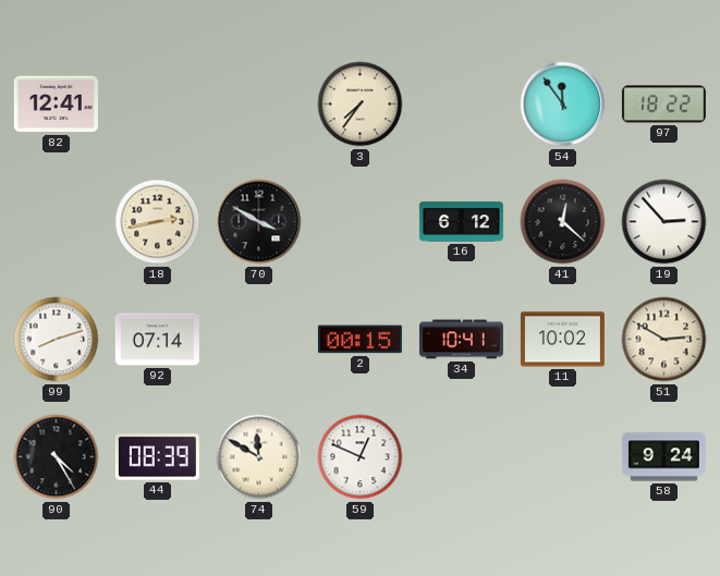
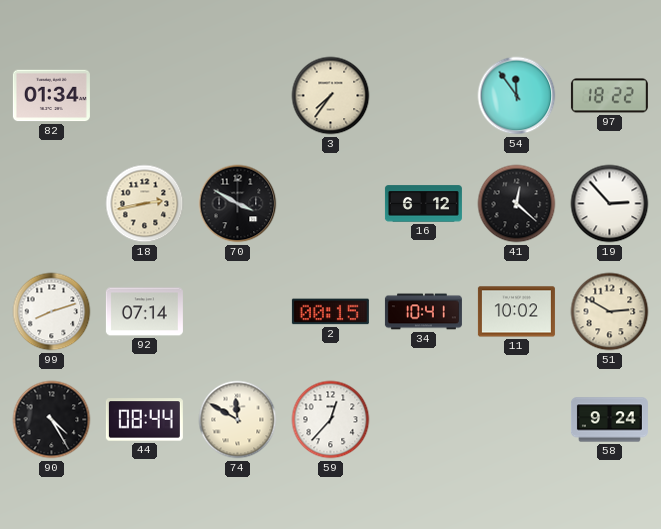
82: 12:41 -> 01:34 (51, 96)
44: 08:39 -> 08:44 (144, 420)
59: 12:49 -> 12:37 (331, 420)
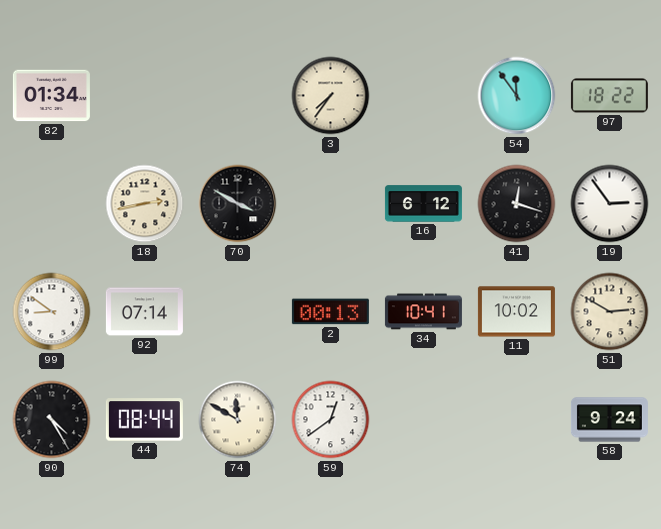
41: 12:22 -> 12:18 (517, 204)
19: 2:53 -> 2:54 (610, 204)
99: 8:12 -> 8:51 (52, 312)
2: 00:15 -> 00:13 (330, 312)
59: 12:37 -> 12:39 (331, 420)
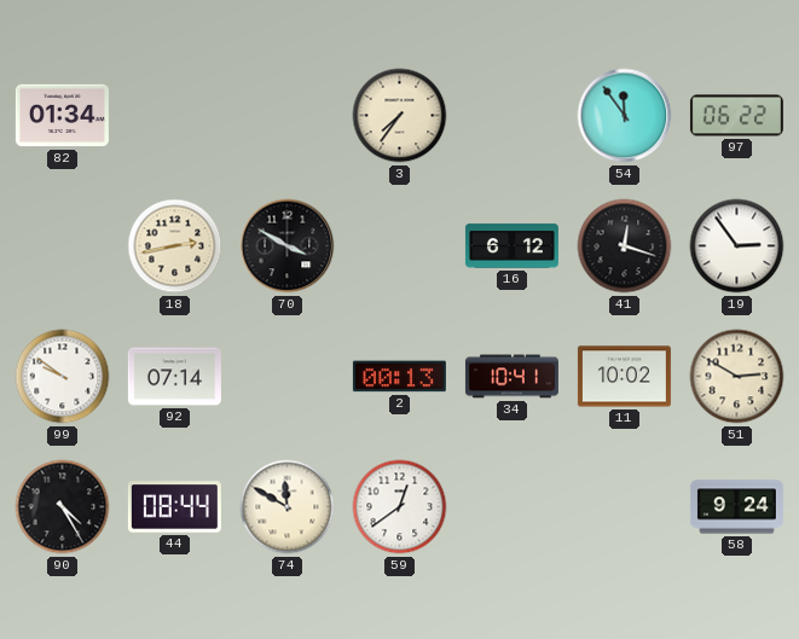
97: 18:22 -> 06:22 (736, 116)
99: 8:51 -> 9:51 (63, 377)
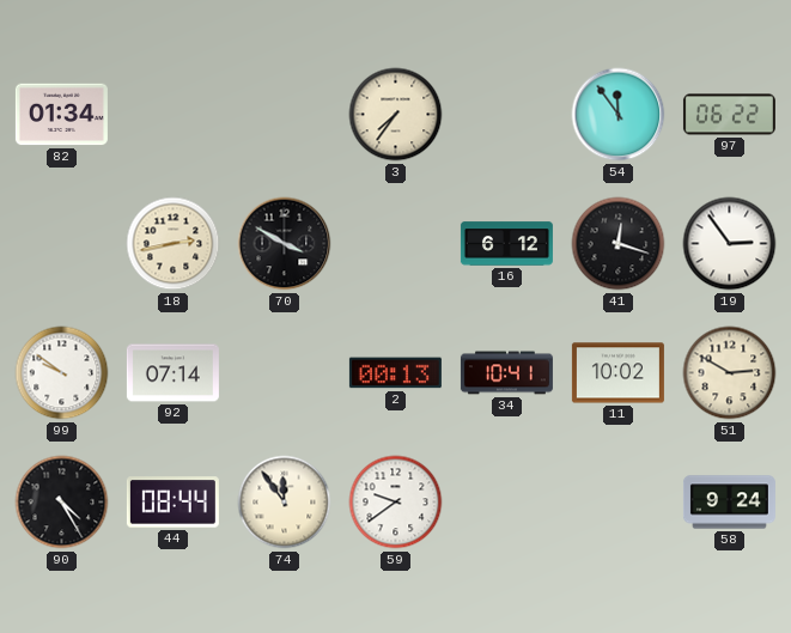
74: 11:50 -> 11:54 (285, 503)
59: 12:39 -> 9:39 (396, 503)
